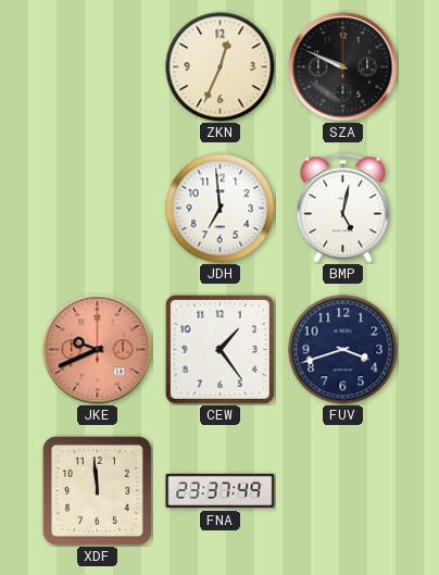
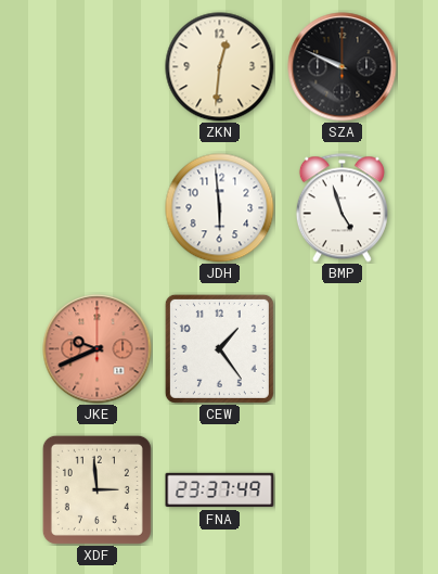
ZKN: 12:34 -> 12:31 (220, 67)
JDH: 6:59 -> 5:59 (220, 208)
BMP: 5:02 -> 4:57 (342, 208)
FUV: 3:42 -> none (343, 350)
XDF: 11:59 -> 2:59 (96, 489)
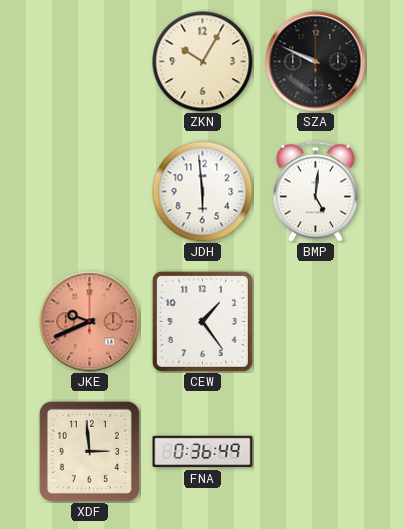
ZKN: 12:31 -> 10:05 (203, 62)
BMP: 4:57 -> 5:01 (315, 192)
FNA: 23:37 -> 0:36 (203, 452)
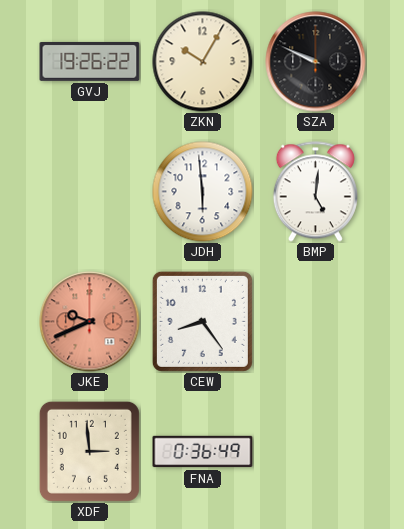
GVJ: none -> 19:26 (90, 61)
CEW: 1:24 -> 8:24 (202, 321)
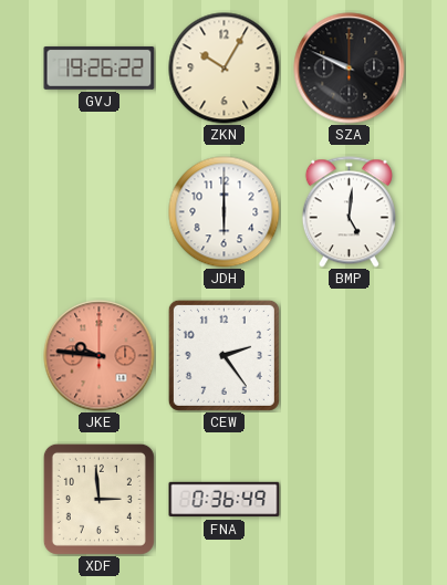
JDH: 5:59 -> 6:00 (225, 212)
JKE: 9:41 -> 9:46 (100, 356)
CEW: 8:24 -> 2:24 (224, 355)
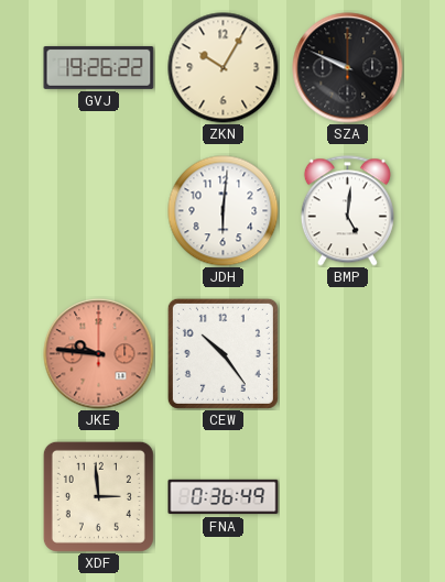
JDH: 6:00 -> 6:01 (224, 211)
CEW: 2:24 -> 10:24 (223, 353)
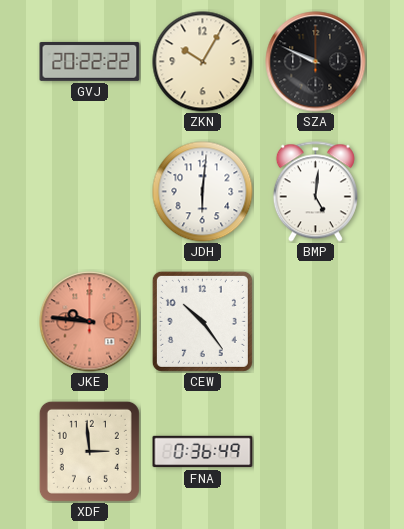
GVJ: 19:26 -> 20:22 (90, 61)
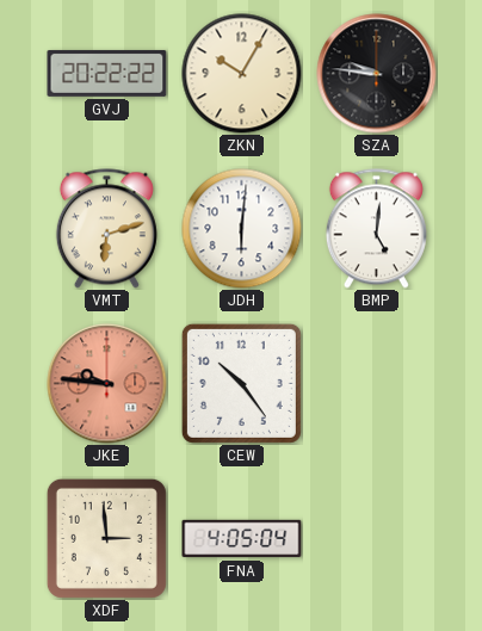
SZA: 9:49 -> 9:46 (377, 74)
VMT: none -> 6:12 (106, 229)
FNA: 0:36 -> 4:05 (242, 539)
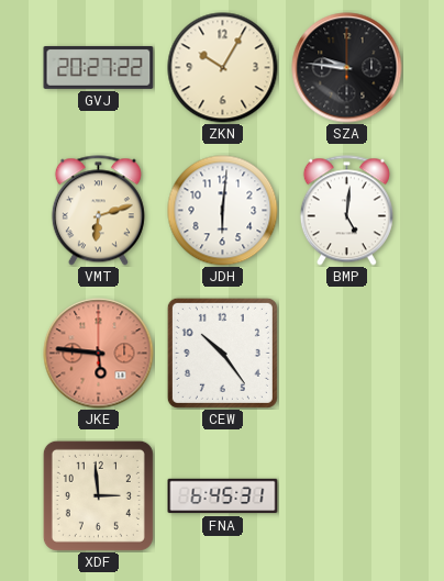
GVJ: 20:22 -> 20:27 (99, 67)
JKE: 9:46 -> 5:46 (99, 354)
FNA: 4:05 -> 6:45 (223, 496)
